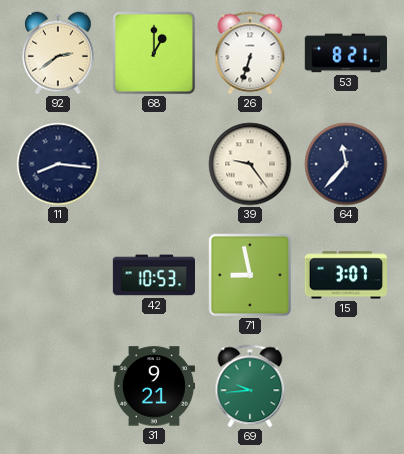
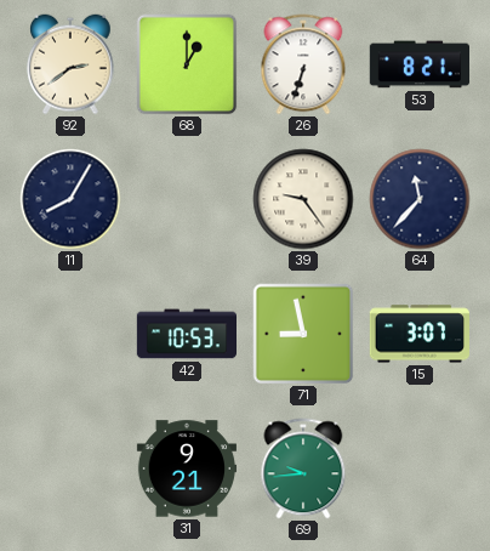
11: 8:16 -> 8:05 (70, 199)
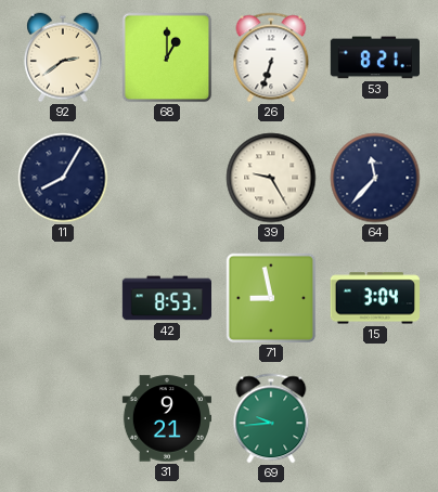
39: 9:24 -> 9:25 (271, 178)
42: 10:53 -> 8:53 (166, 298)
15: 3:07 -> 3:04 (375, 298)
